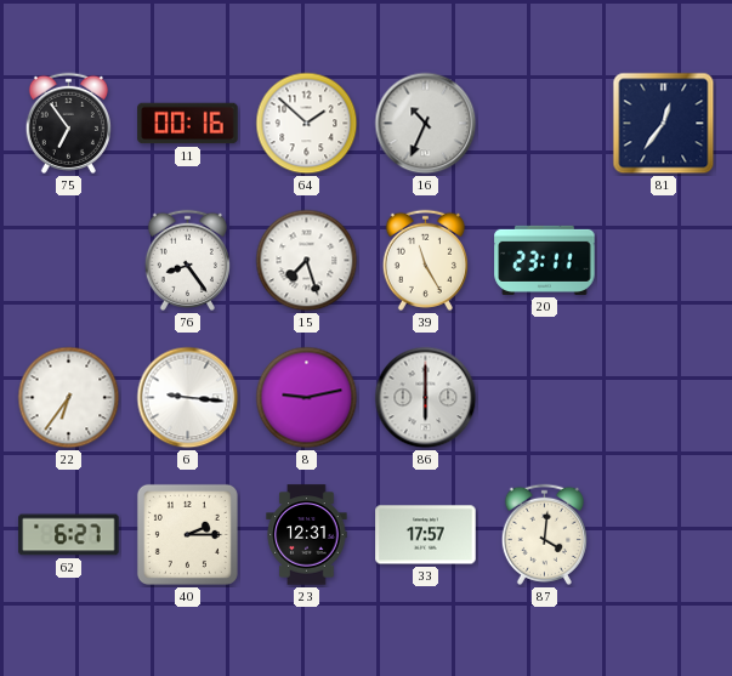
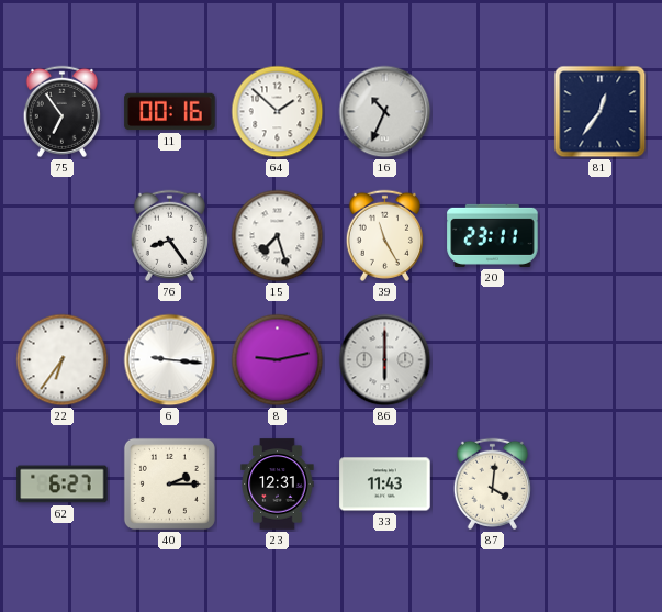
33: 17:57 -> 11:43 (385, 485)
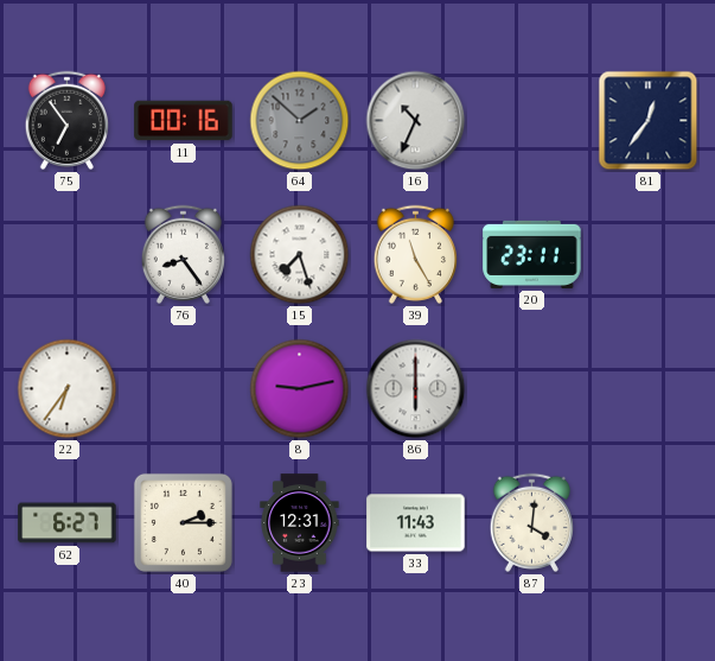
64 dial: white -> grey (300, 121)
6: 9:16 -> none (170, 360)
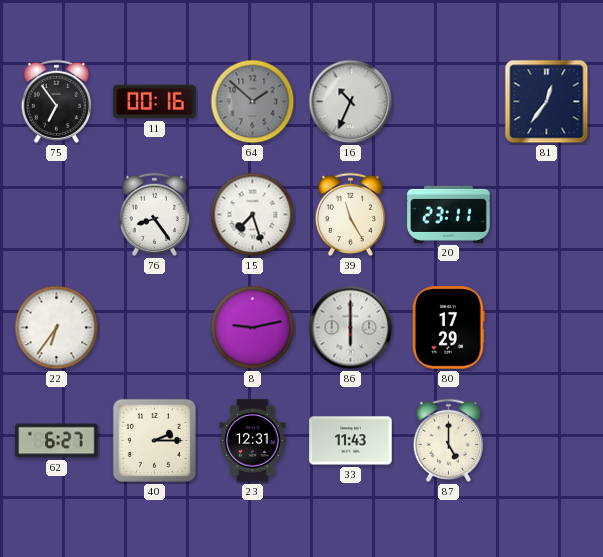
80: none -> 17:29 (449, 328)
87: 4:01 -> 5:00 (448, 440)
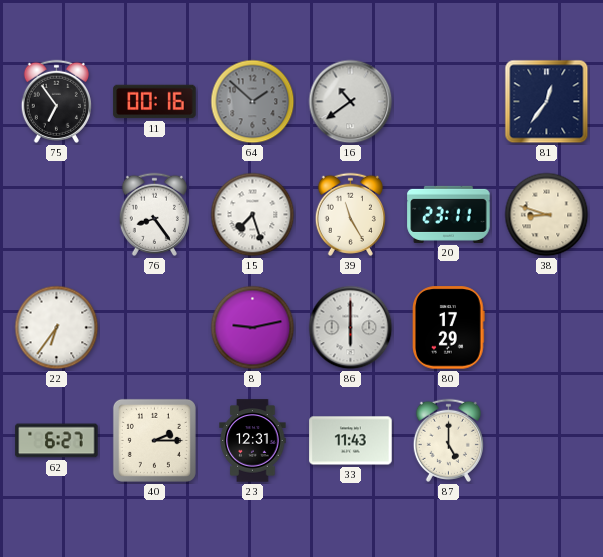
16: 10:34 -> 10:39 (351, 102)
38: none -> 8:48 (547, 215)
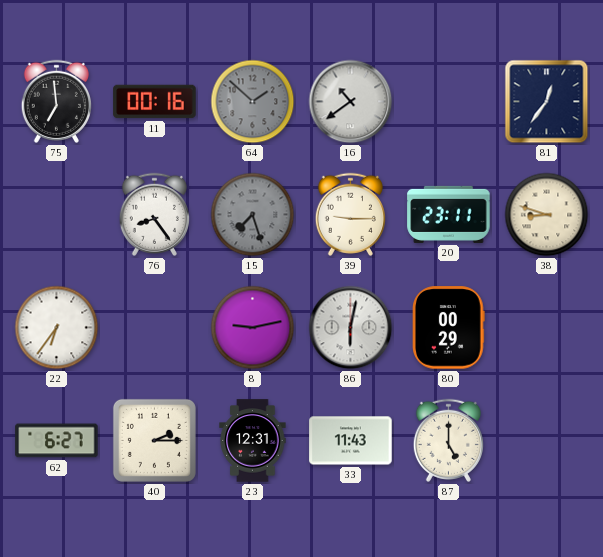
75: 6:54 -> 6:59 (56, 101)
15 dial: white -> grey (253, 215)
39: 11:25 -> 9:15 (350, 214)
86: 6:00 -> 6:02 (351, 328)
80: 17:29 -> 00:29 (449, 328)
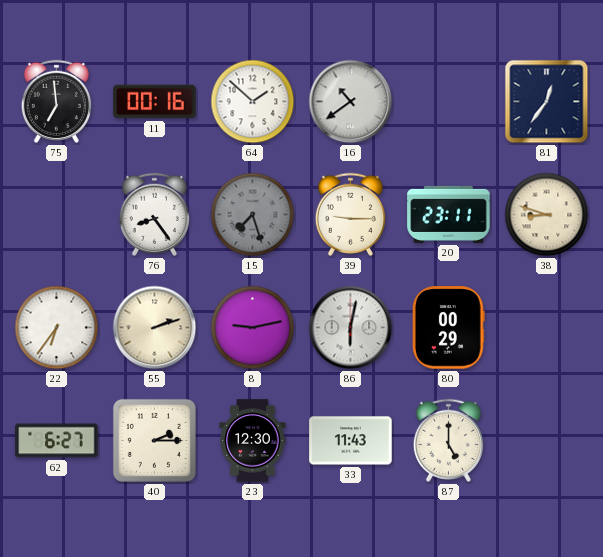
64 dial: grey -> white (253, 102)
55: none -> 2:12 (155, 328)
23: 12:31 -> 12:30 (253, 441)
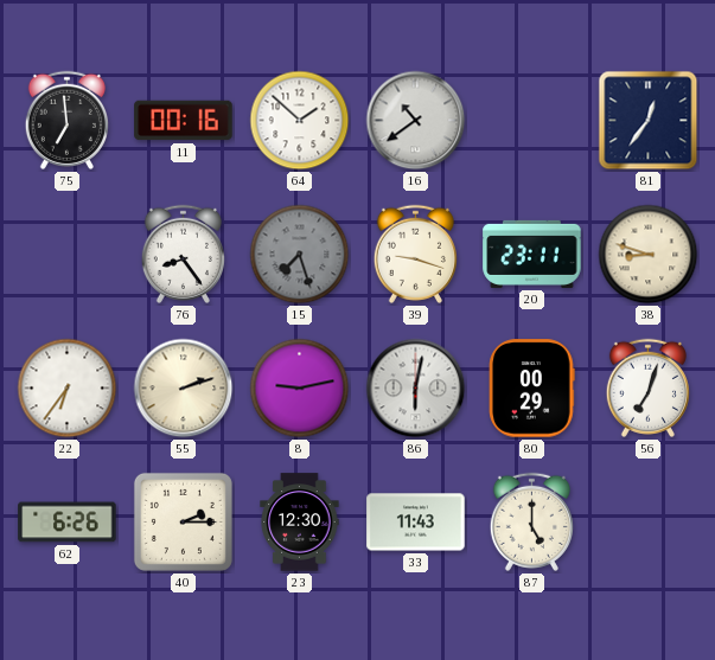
39: 9:15 -> 9:18 (415, 254)
56: none -> 7:03 (647, 387)
62: 6:27 -> 6:26 (68, 523)
